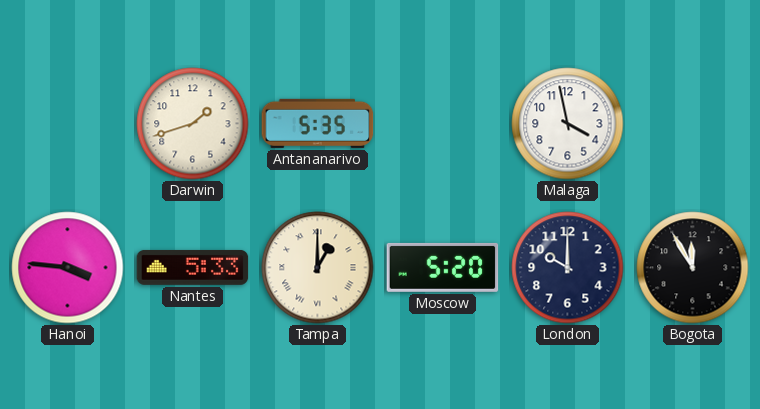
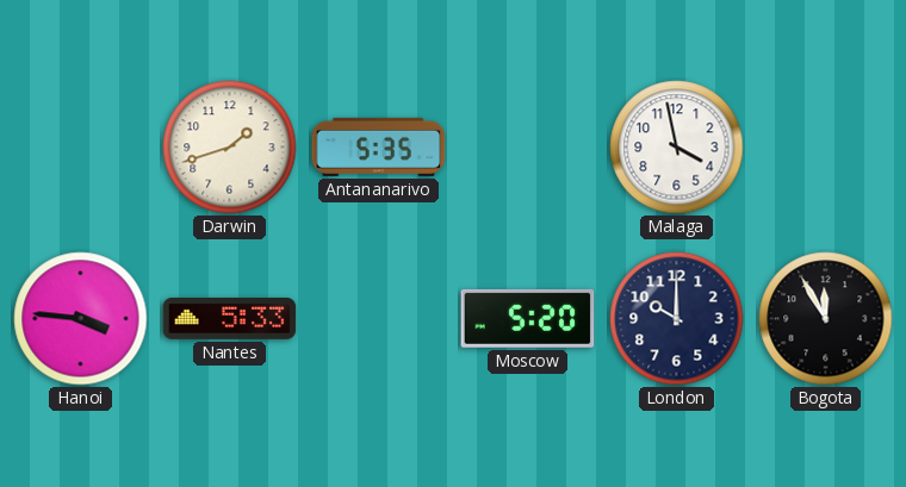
Tampa: 1:00 -> none (318, 268)
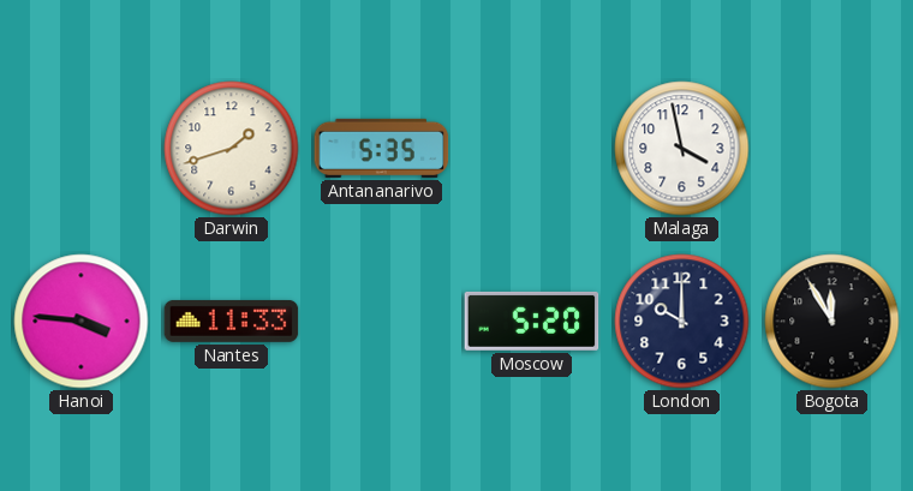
Nantes: 5:33 -> 11:33 (232, 321)
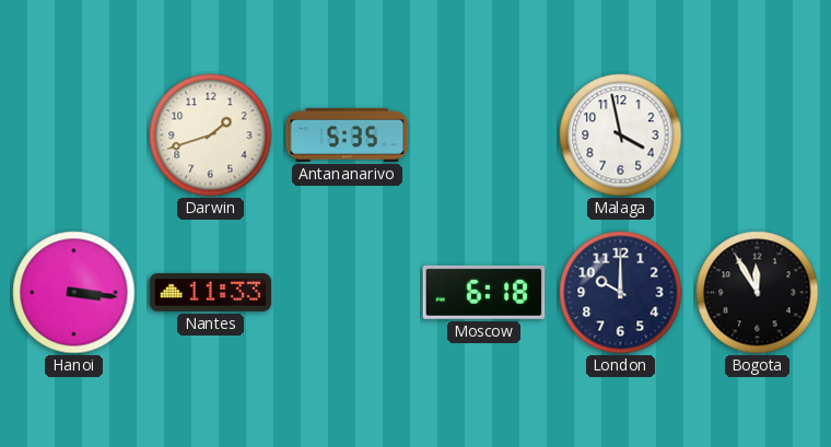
Hanoi: 3:46 -> 3:16 (74, 293)
Moscow: 5:20 -> 6:18 (484, 292)
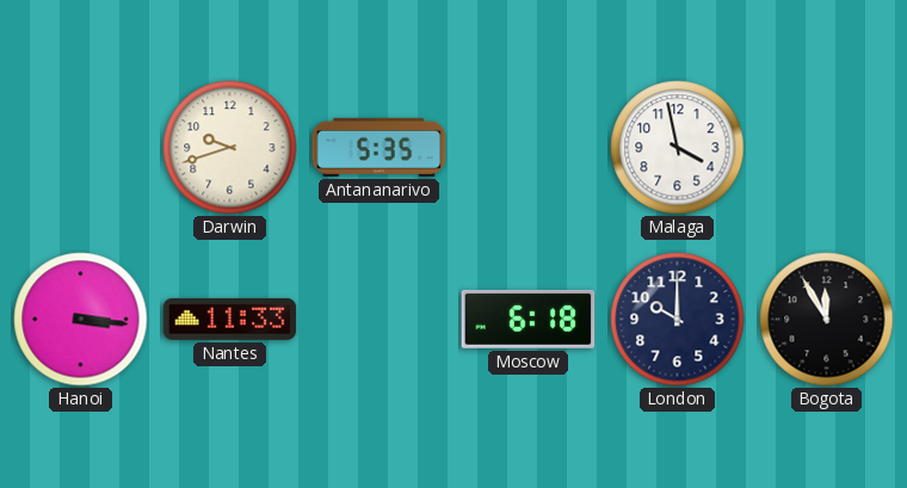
Darwin: 1:42 -> 9:42 (230, 148)
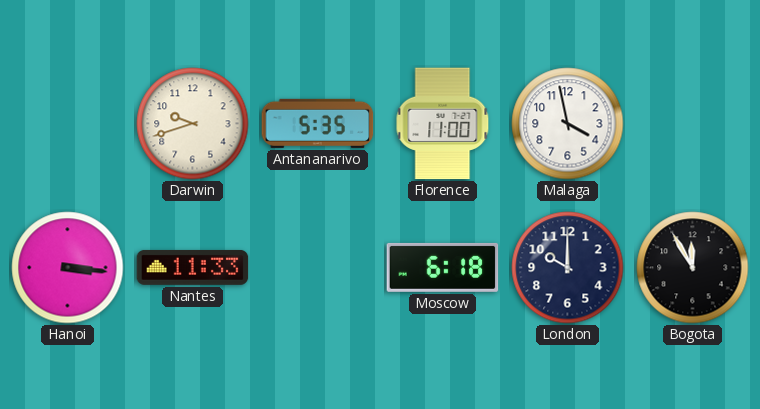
Florence: none -> 11:00 (443, 124)
